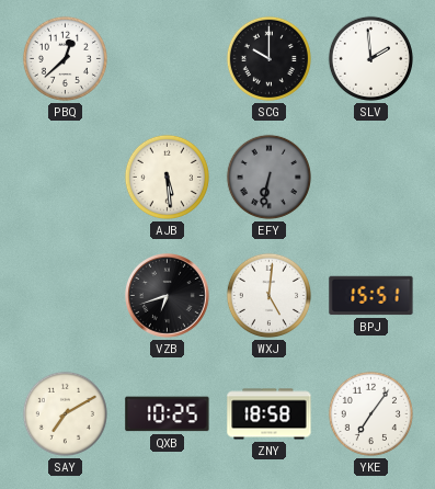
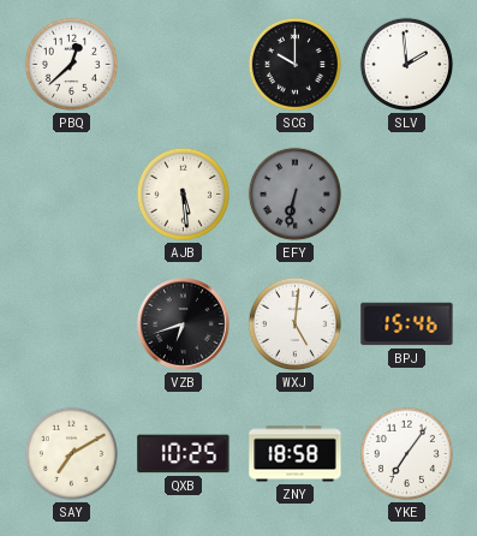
BPJ: 15:51 -> 15:46 (407, 324)
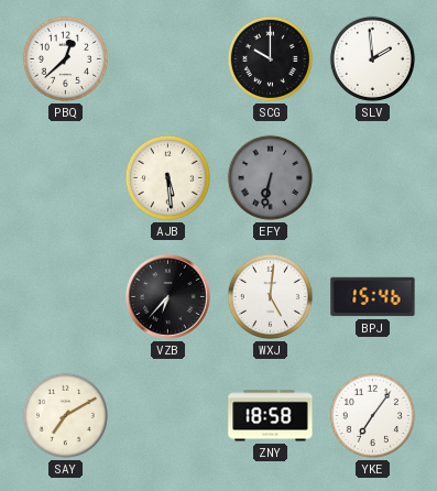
VZB: 6:42 -> 6:37 (168, 297)
QXB: 10:25 -> none (184, 454)
